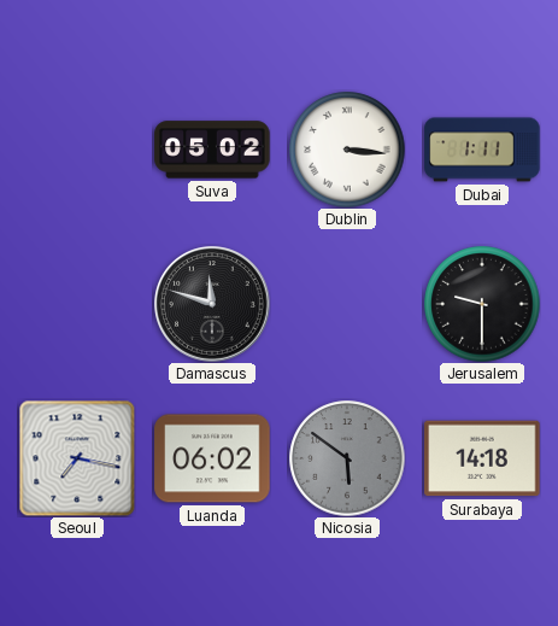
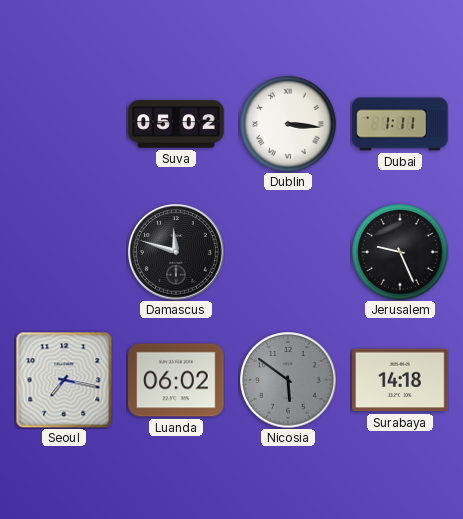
Jerusalem: 9:30 -> 9:26 (400, 252)
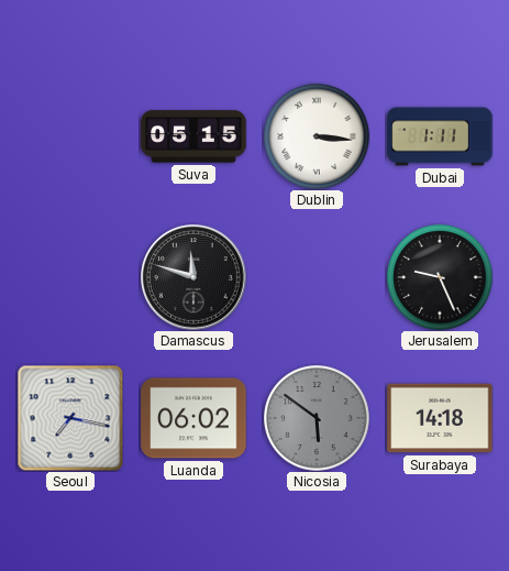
Suva: 05:02 -> 05:15 (193, 136)
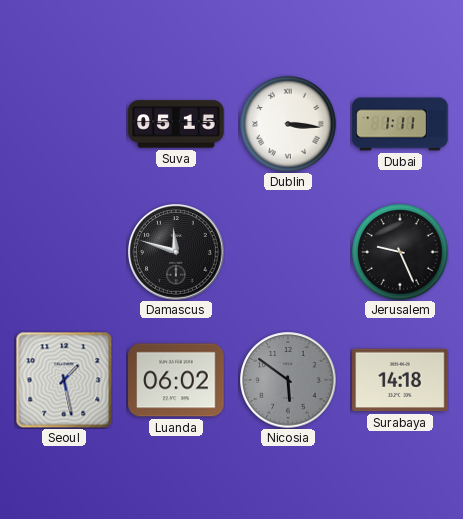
Seoul: 7:17 -> 1:28 (64, 380)
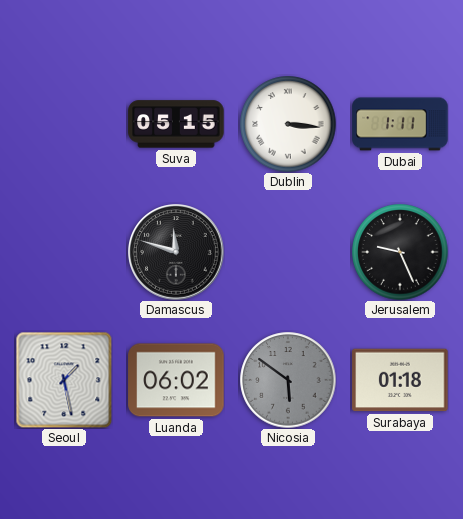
Surabaya: 14:18 -> 01:18 (400, 380)
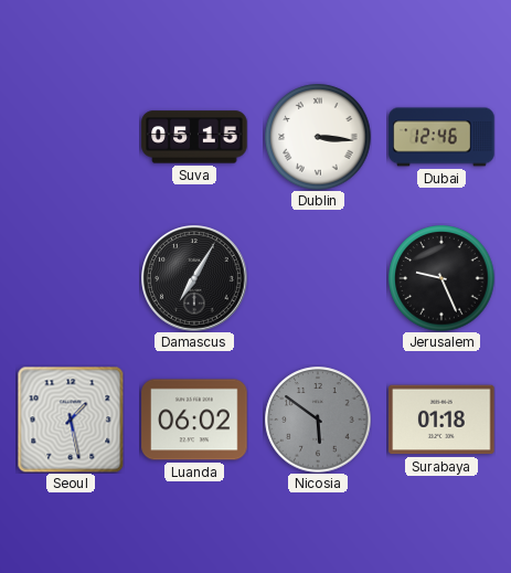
Dubai: 1:11 -> 12:46 (441, 137)
Damascus: 11:48 -> 7:05 (194, 278)
